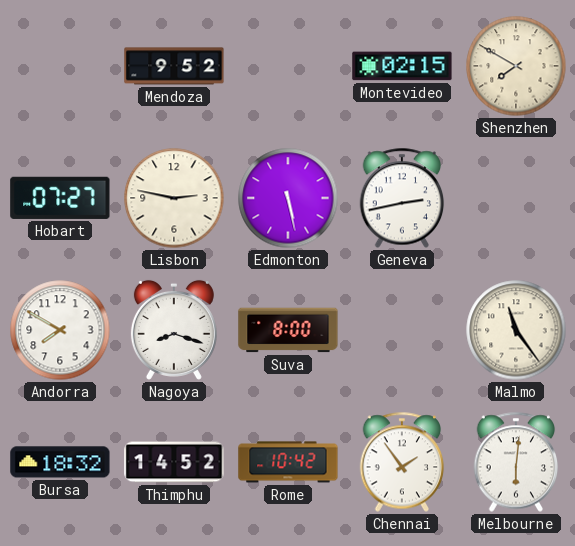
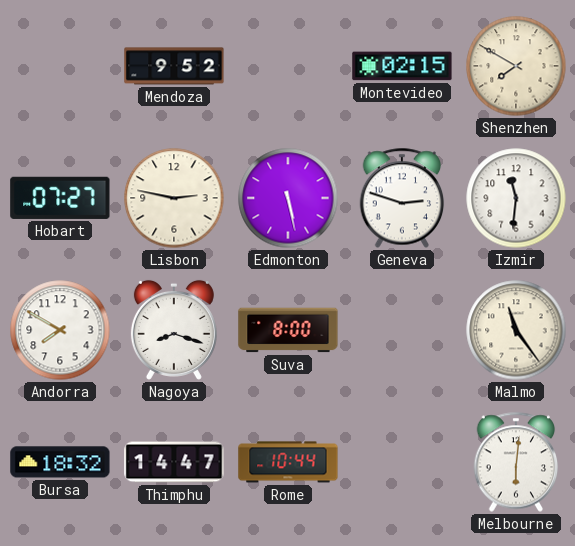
Geneva: 2:43 -> 2:48 (402, 198)
Izmir: none -> 11:31 (516, 198)
Thimphu: 14:52 -> 14:47 (174, 462)
Rome: 10:42 -> 10:44 (288, 462)
Chennai: 1:54 -> none (402, 462)
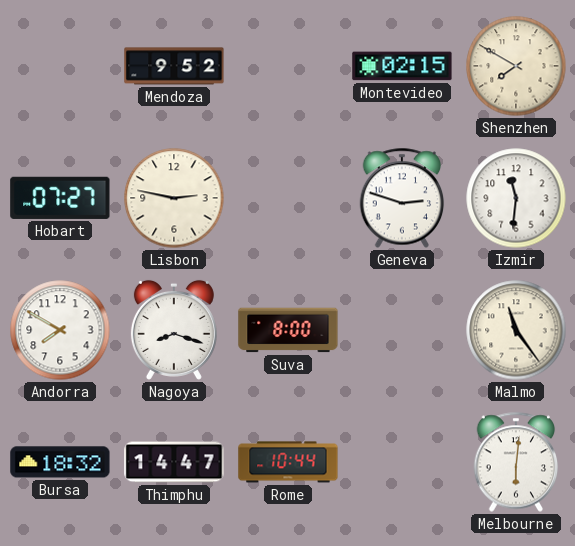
Edmonton: 5:28 -> none (288, 198)
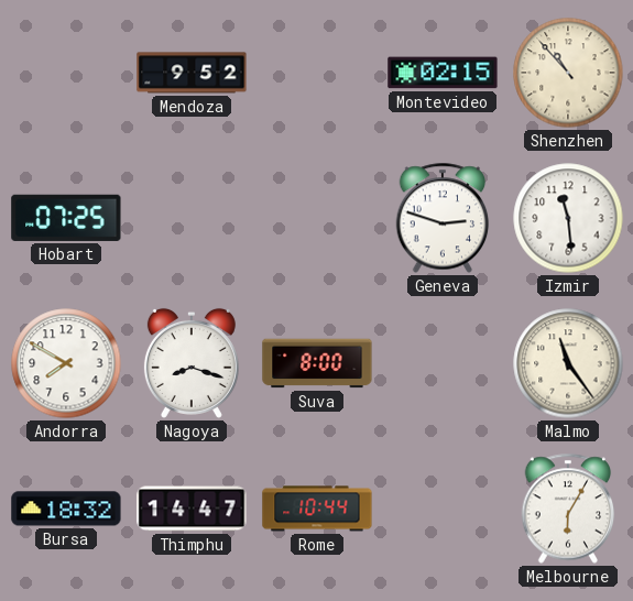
Shenzhen: 7:50 -> 10:53 (568, 73)
Hobart: 07:27 -> 07:25 (66, 218)
Lisbon: 2:47 -> none (174, 198)
Izmir: 11:31 -> 11:29 (568, 218)
Melbourne: 6:01 -> 6:05 (568, 509)
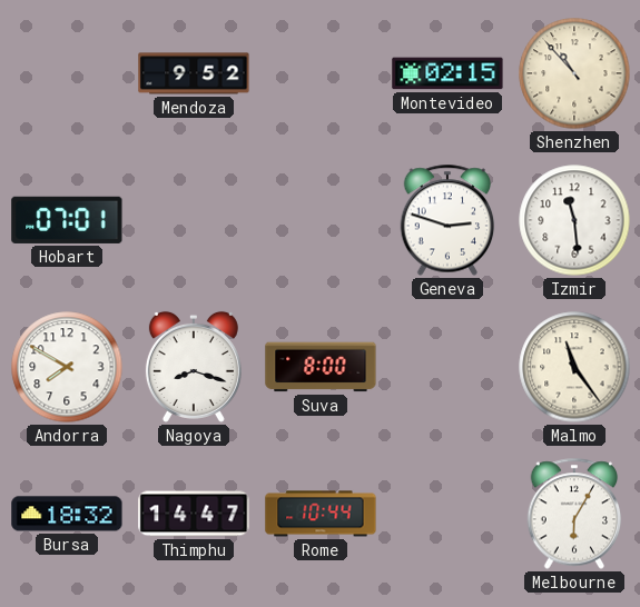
Hobart: 07:25 -> 07:01 (67, 220)
